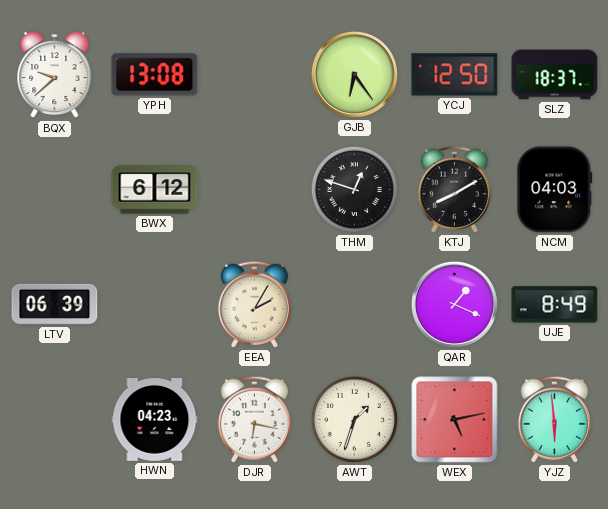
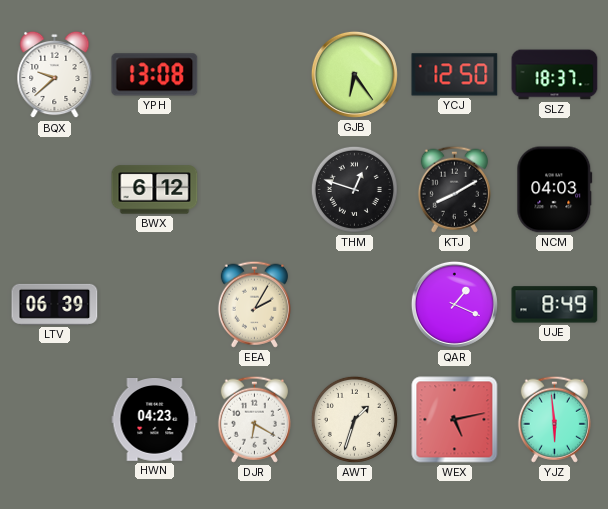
DJR: 6:17 -> 6:20 (254, 419)
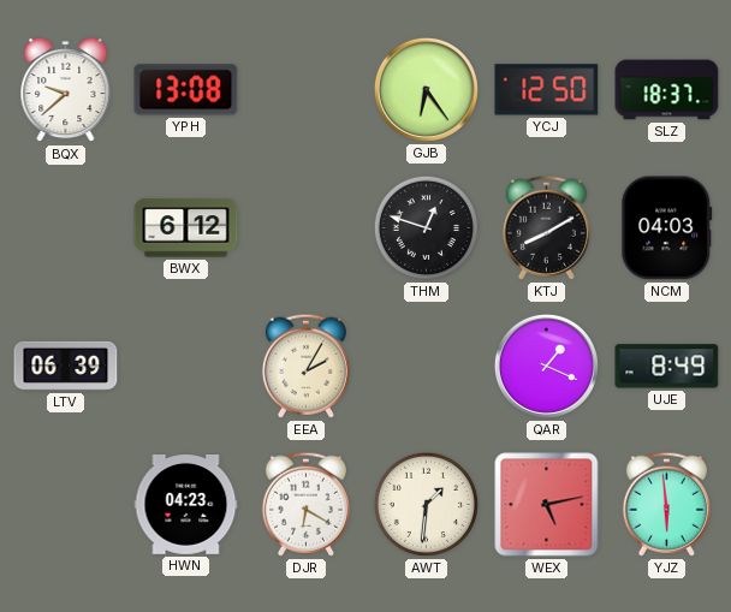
AWT: 1:33 -> 1:31 (426, 504)
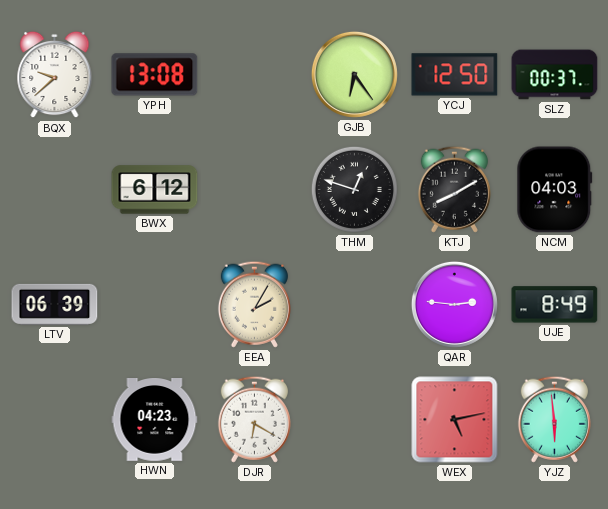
SLZ: 18:37 -> 00:37 (555, 75)
QAR: 1:19 -> 2:46 (454, 304)
AWT: 1:31 -> none (426, 504)
